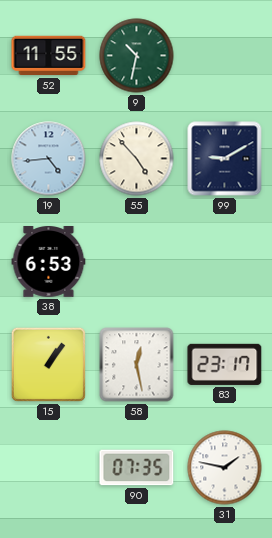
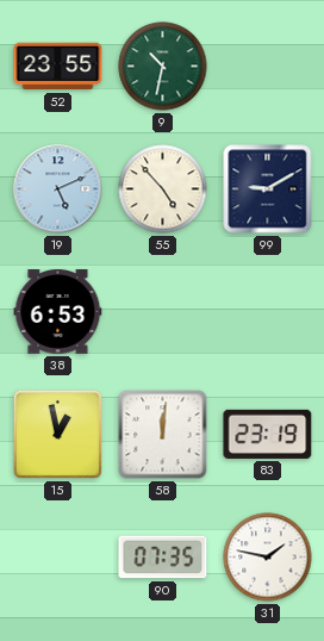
52: 11:55 -> 23:55 (58, 67)
19: 4:44 -> 5:11 (58, 189)
15: 1:06 -> 12:58 (57, 434)
58: 12:28 -> 12:01 (163, 435)
83: 23:17 -> 23:19 (268, 434)
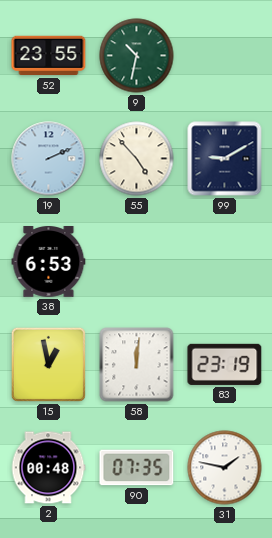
19: 5:11 -> 2:11 (49, 159)
2: none -> 00:48 (48, 468)
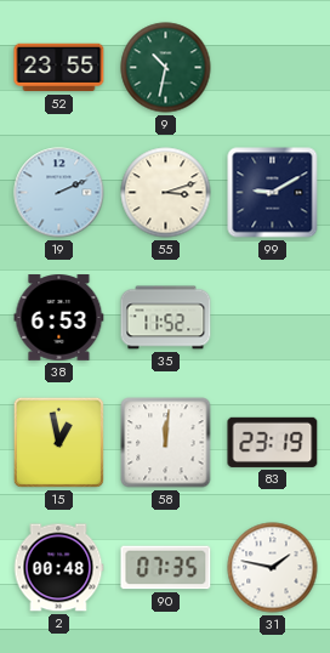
55: 4:53 -> 3:12 (166, 193)
35: none -> 11:52 (166, 318)
